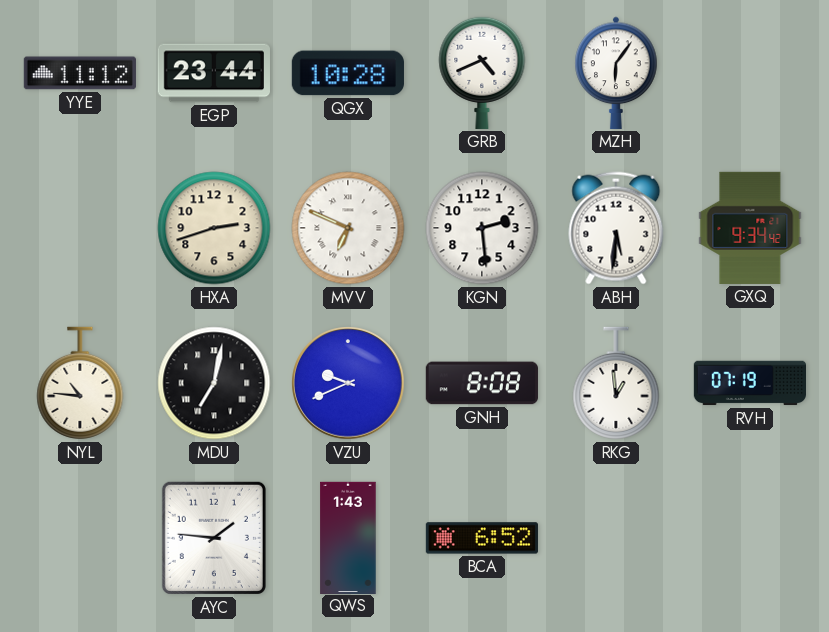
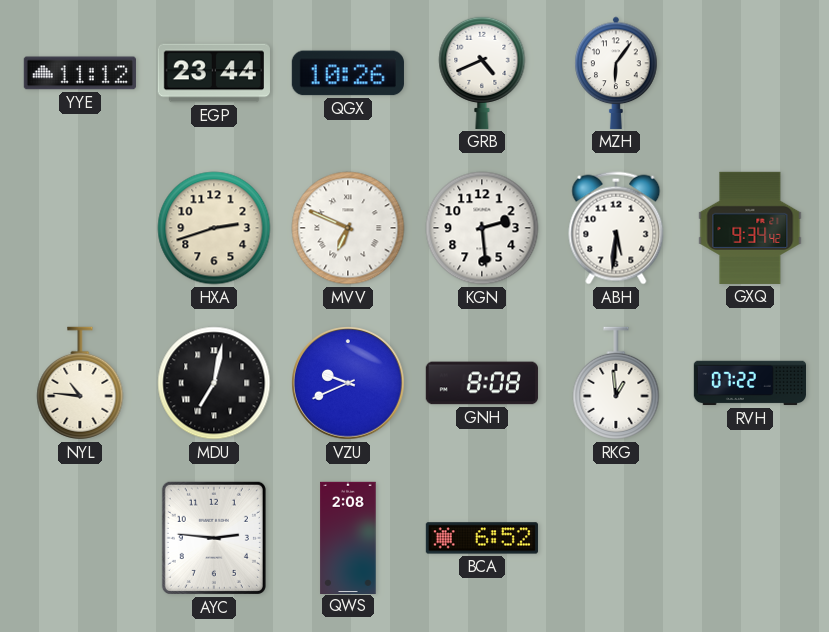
QGX: 10:28 -> 10:26 (348, 73)
RVH: 07:19 -> 07:22 (749, 383)
AYC: 1:46 -> 2:46 (214, 538)
QWS: 1:43 -> 2:08 (348, 537)
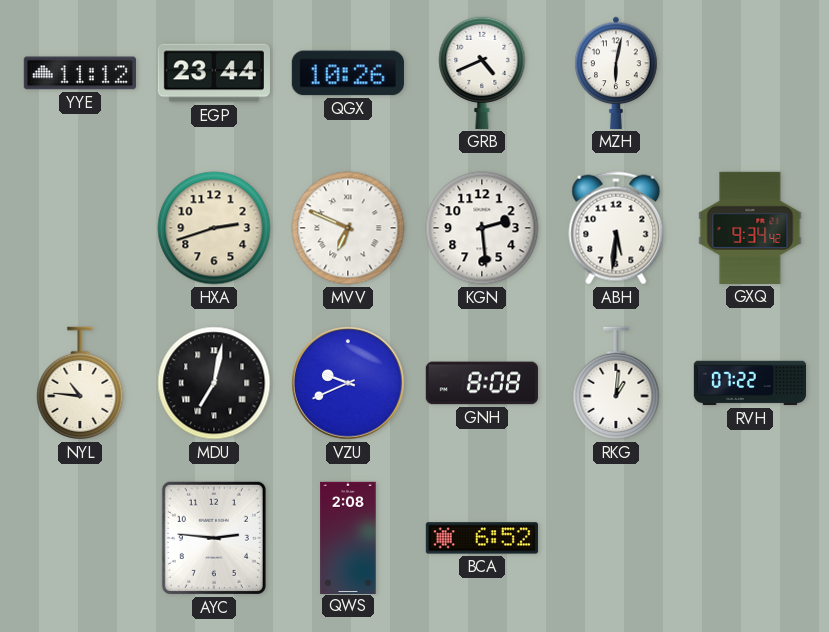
MZH: 6:06 -> 6:02 (616, 73)
RKG: 12:59 -> 1:01 (616, 383)
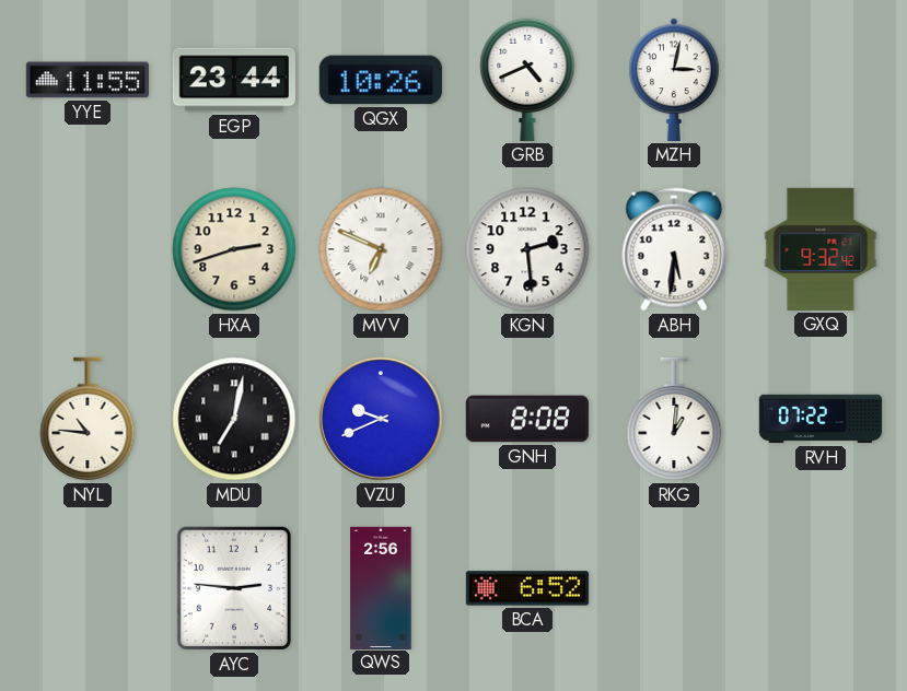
YYE: 11:12 -> 11:55 (88, 80)
MZH: 6:02 -> 3:02 (674, 80)
GXQ: 9:34 -> 9:32 (821, 249)
QWS: 2:08 -> 2:56 (381, 587)
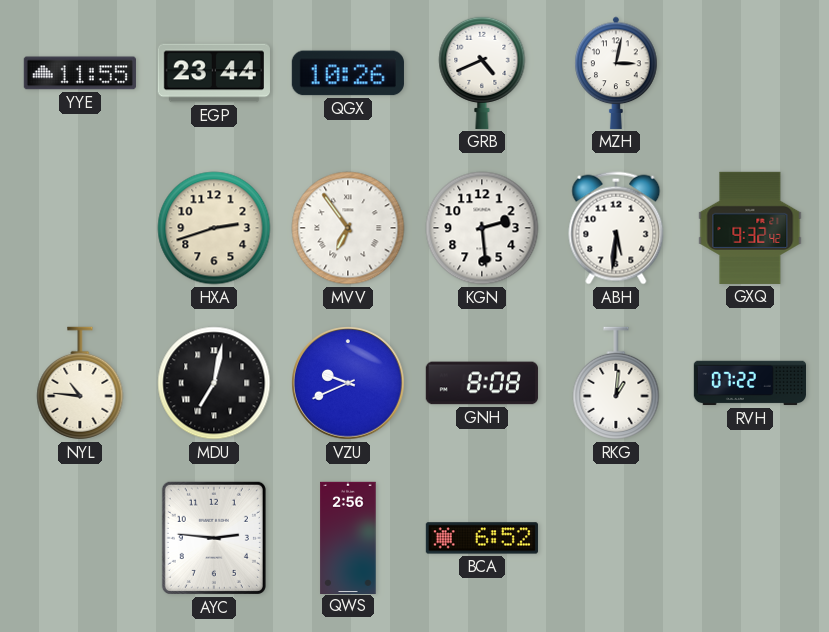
MVV: 6:49 -> 6:54 (348, 228)
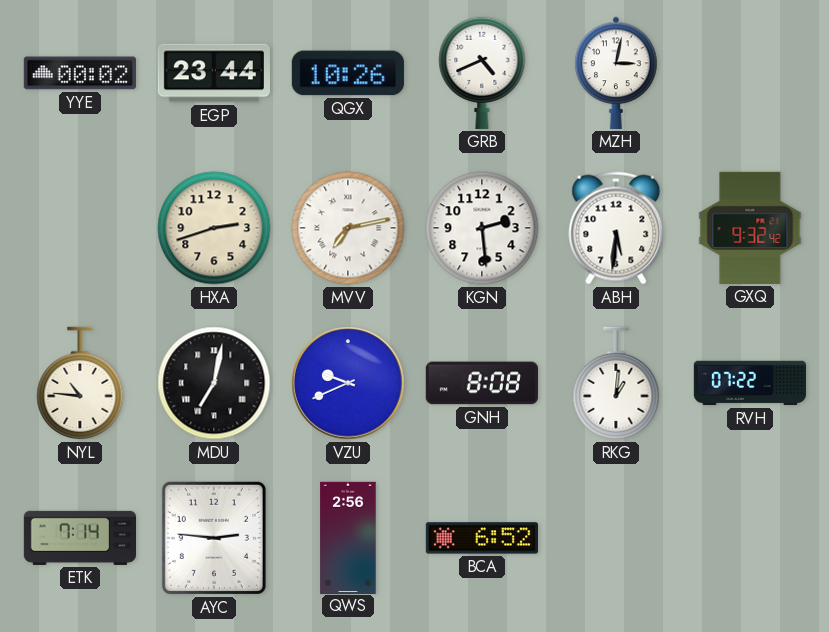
YYE: 11:55 -> 00:02 (80, 73)
MVV: 6:54 -> 7:13 (348, 228)
ETK: none -> 7:14 (79, 538)
